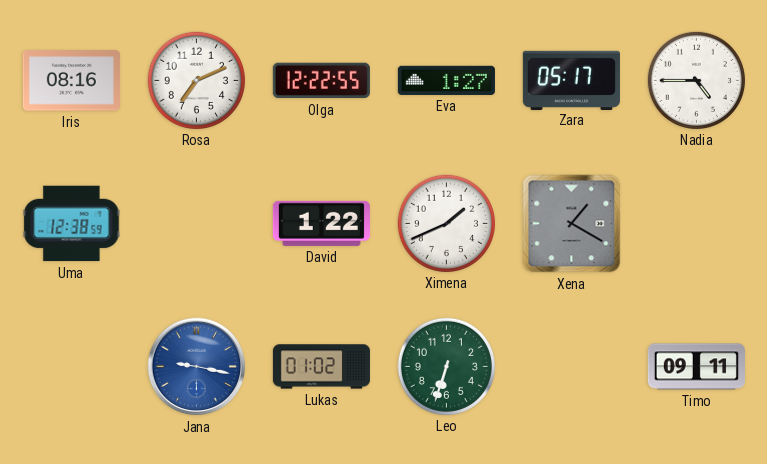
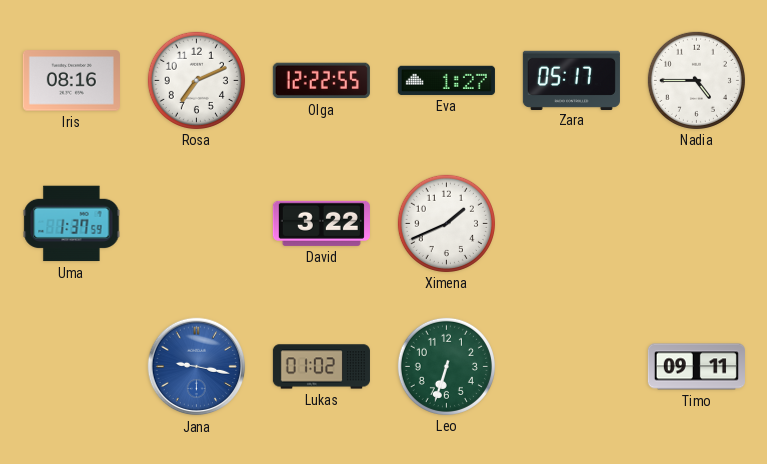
Uma: 12:38 -> 1:37 (72, 224)
David: 1:22 -> 3:22 (321, 223)
Xena: 1:20 -> none (572, 224)
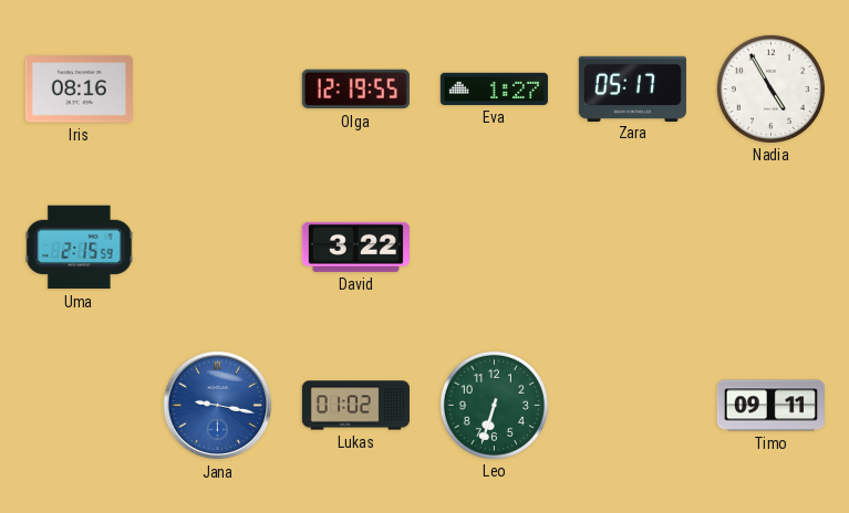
Rosa: 7:11 -> none (196, 80)
Olga: 12:22 -> 12:19 (355, 90)
Nadia: 4:45 -> 4:55 (770, 88)
Uma: 1:37 -> 2:15 (80, 248)
Ximena: 1:41 -> none (446, 223)
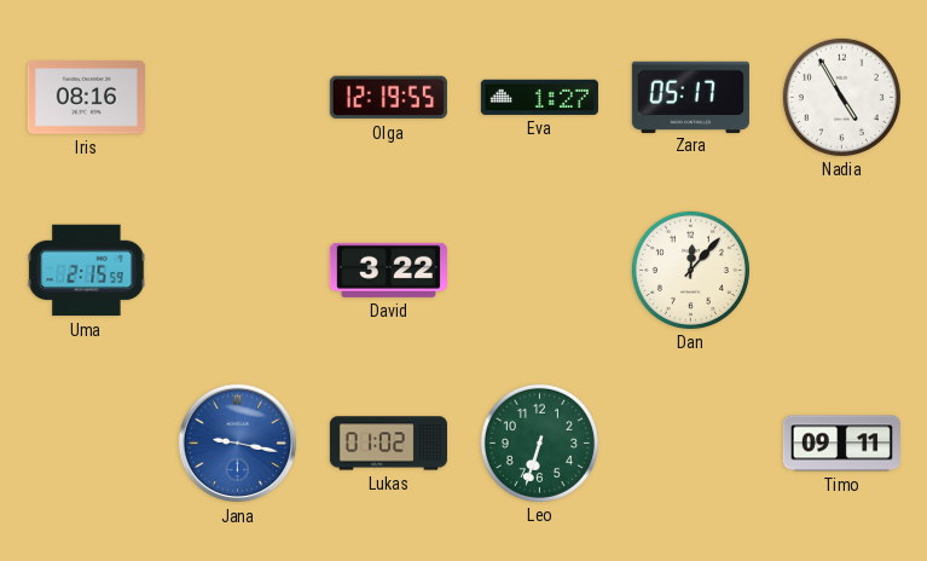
Dan: none -> 12:07 (690, 270)
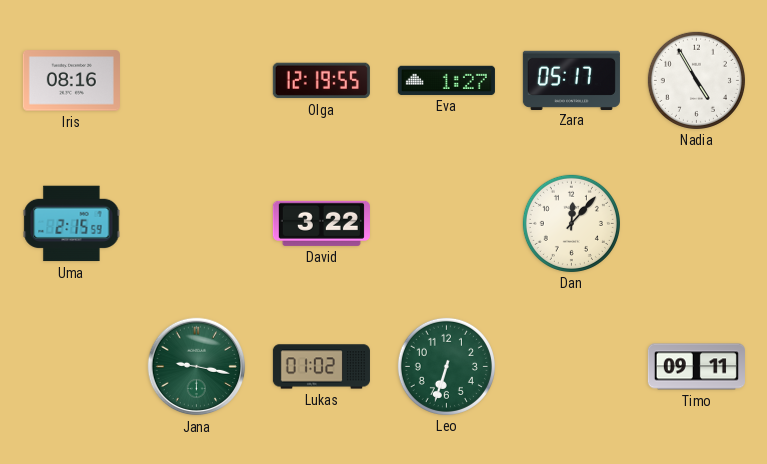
Jana dial: blue -> green (197, 367)
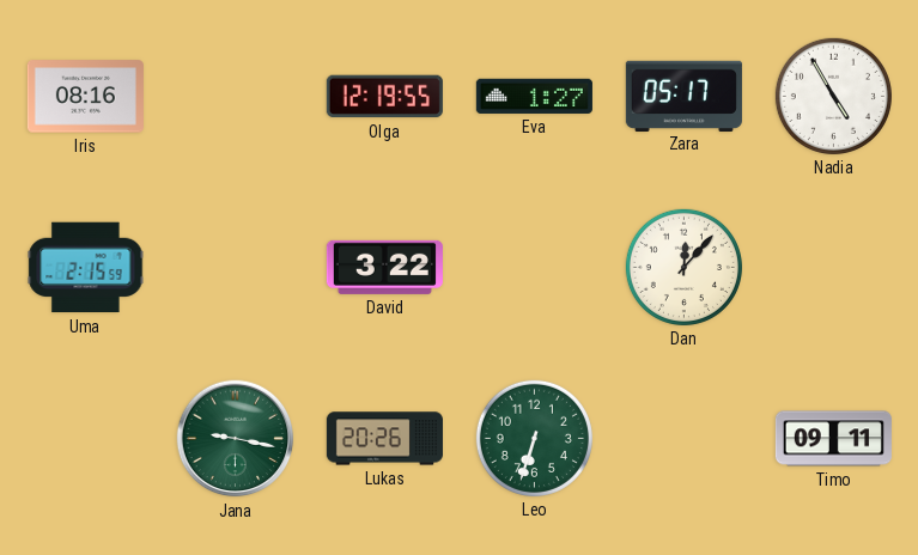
Lukas: 01:02 -> 20:26 (384, 439)
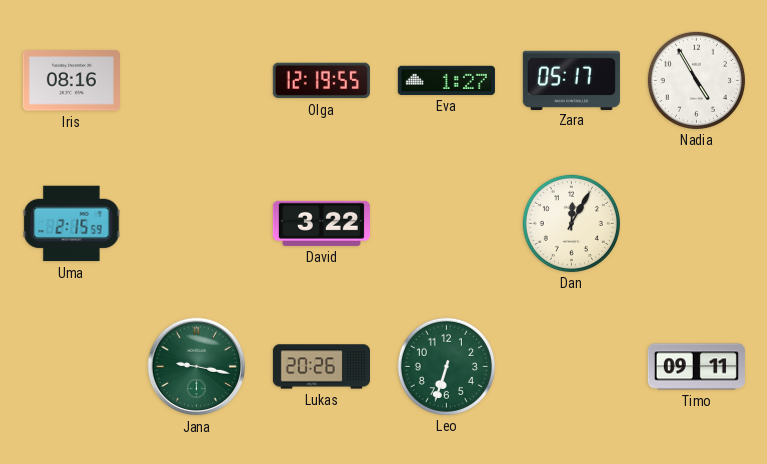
Dan: 12:07 -> 12:05 (571, 223)
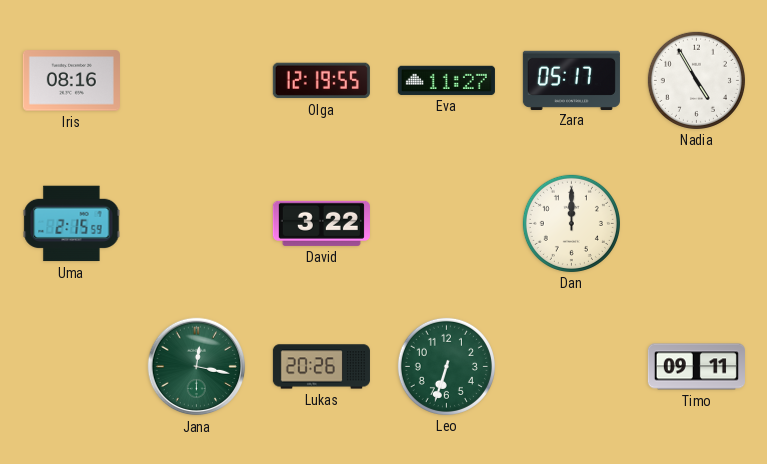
Eva: 1:27 -> 11:27 (446, 80)
Dan: 12:05 -> 12:00 (571, 223)
Jana: 9:17 -> 12:17 (197, 367)
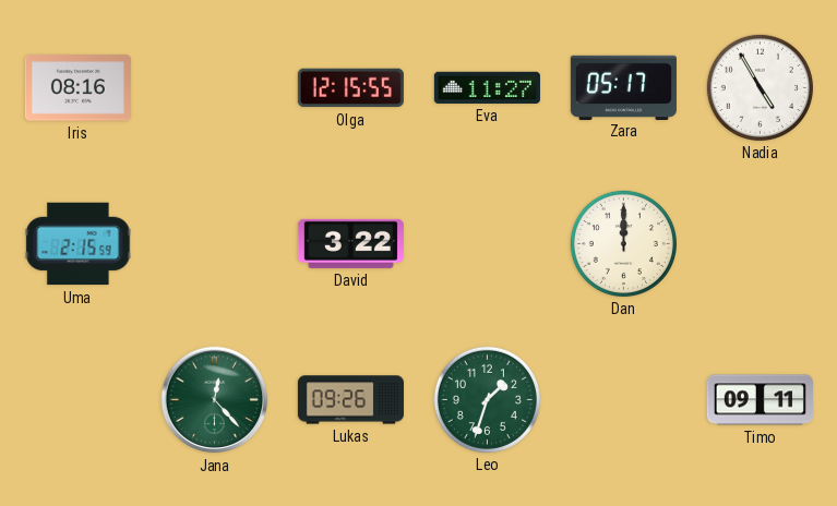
Olga: 12:19 -> 12:15 (350, 88)
Jana: 12:17 -> 12:23 (215, 400)
Lukas: 20:26 -> 09:26 (350, 400)
Leo: 6:33 -> 1:33 (487, 399)
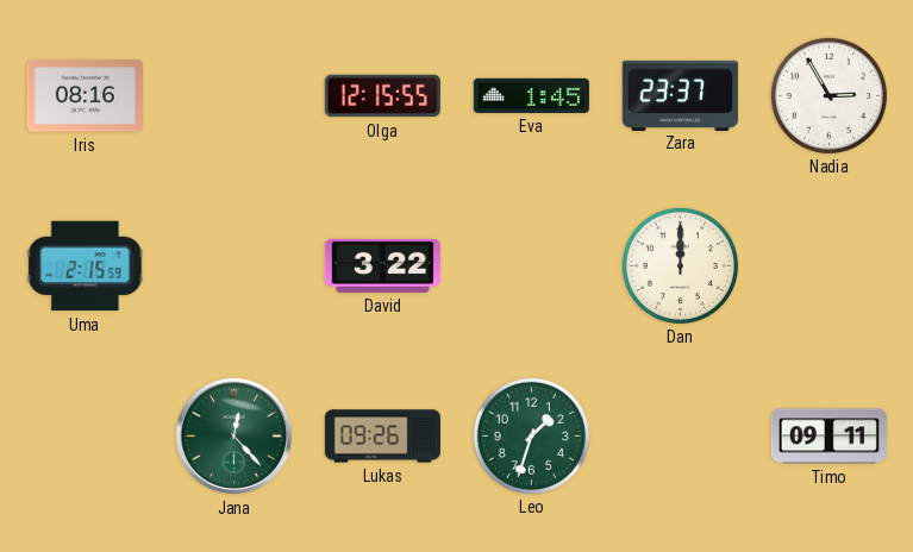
Eva: 11:27 -> 1:45 (531, 95)
Zara: 05:17 -> 23:37 (680, 95)
Nadia: 4:55 -> 2:55 (828, 95)
